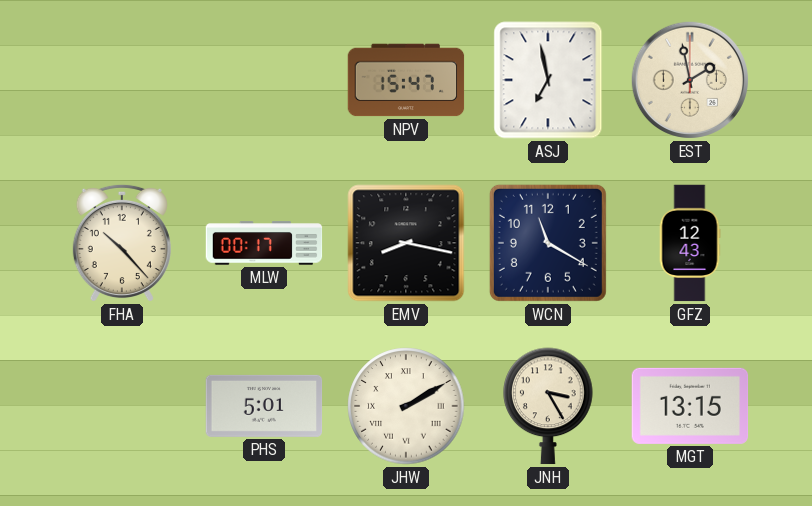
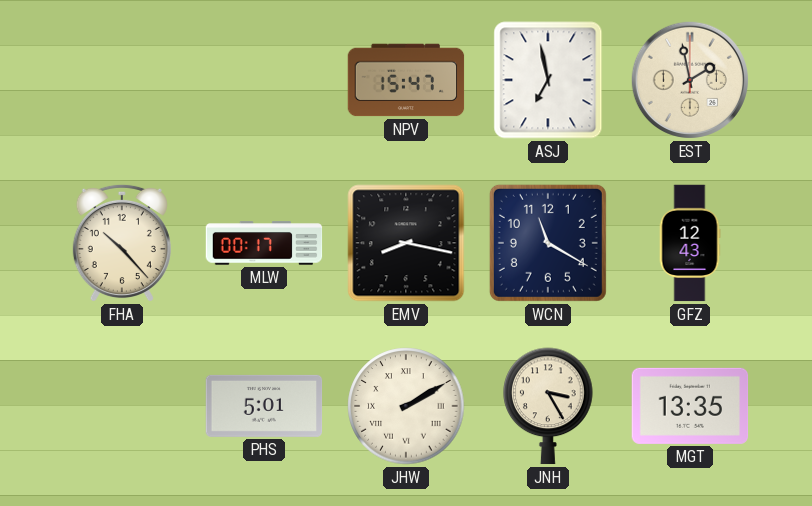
MGT: 13:15 -> 13:35 (690, 406)
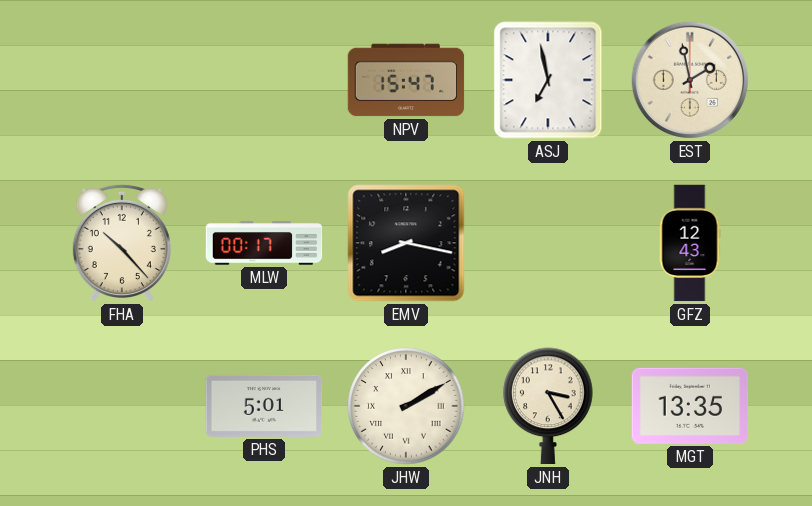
WCN: 11:20 -> none (548, 243)
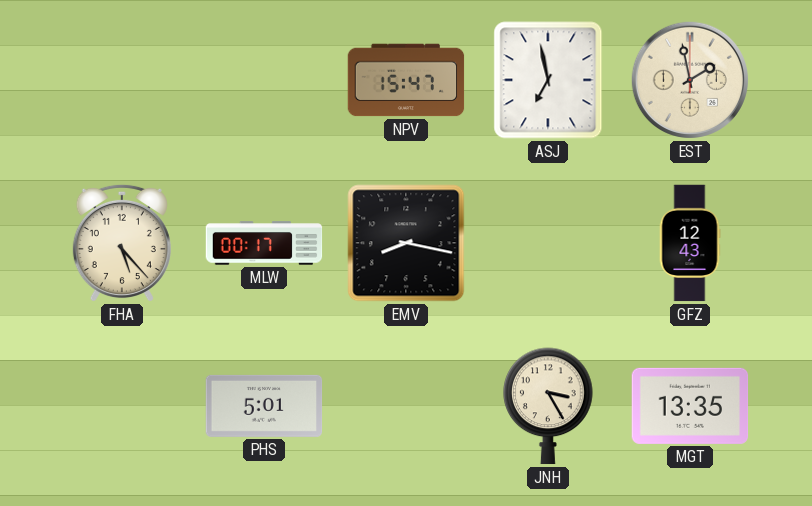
FHA: 10:23 -> 5:23 (122, 243)
JHW: 2:10 -> none (406, 406)
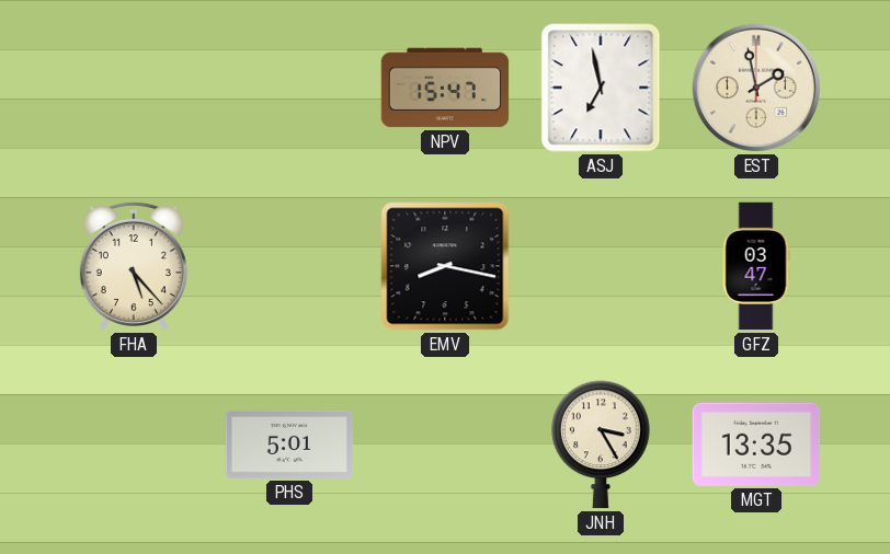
MLW: 00:17 -> none (264, 243)
GFZ: 12:43 -> 03:47 (756, 266)
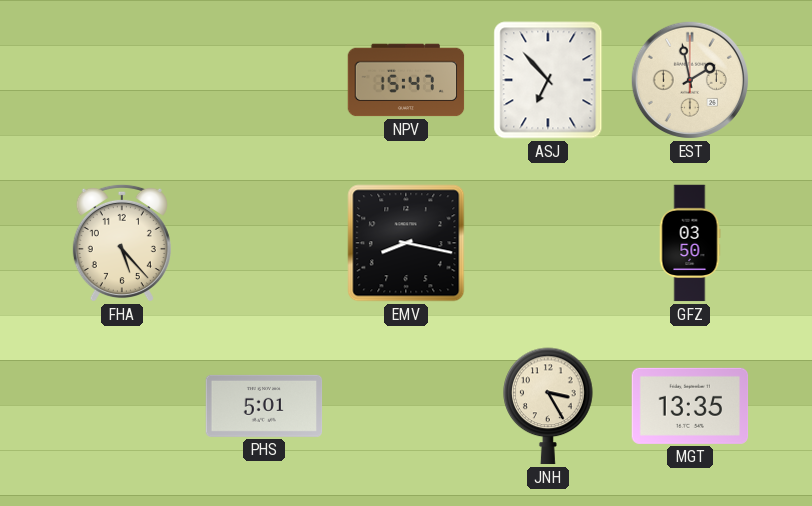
ASJ: 6:58 -> 6:53 (548, 80)
GFZ: 03:47 -> 03:50 (690, 243)
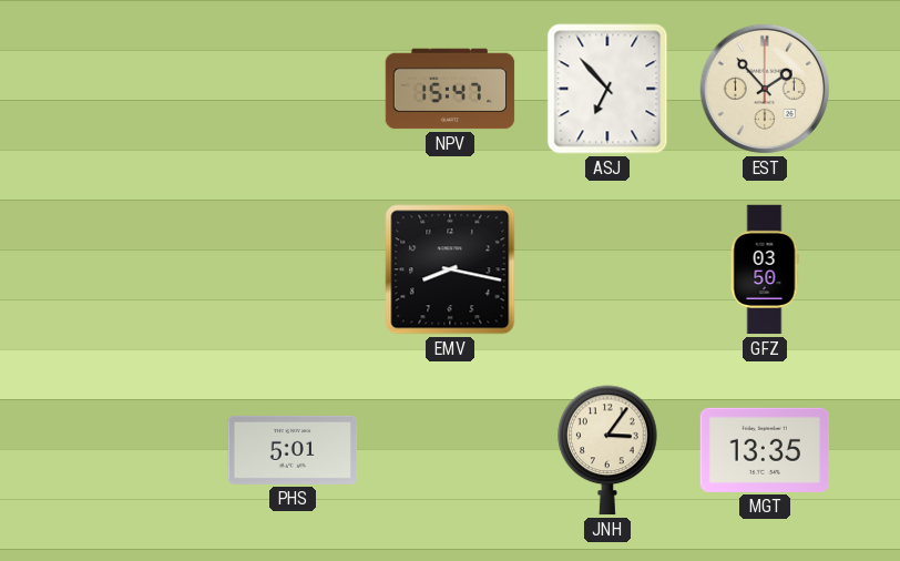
EST: 1:58 -> 1:53 (765, 89)
FHA: 5:23 -> none (122, 243)
JNH: 3:25 -> 3:06 (607, 450)
